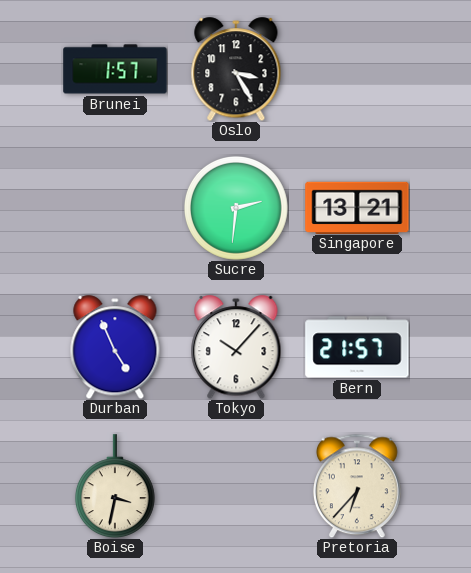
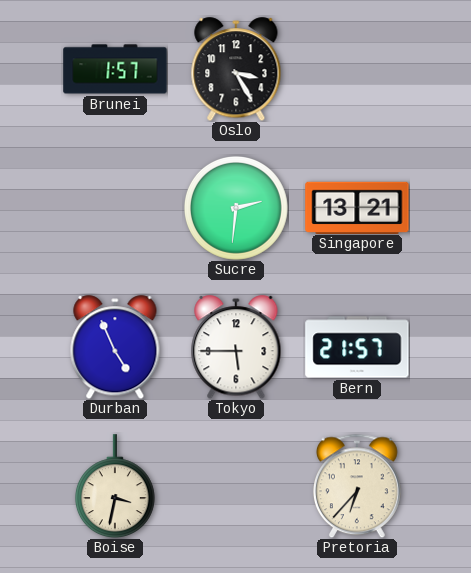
Tokyo: 10:07 -> 5:45 (236, 347)
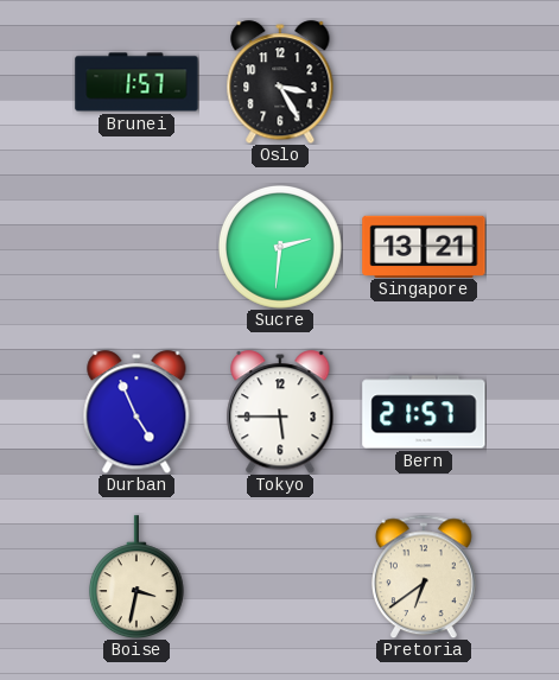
Pretoria: 6:37 -> 6:39 (424, 577)
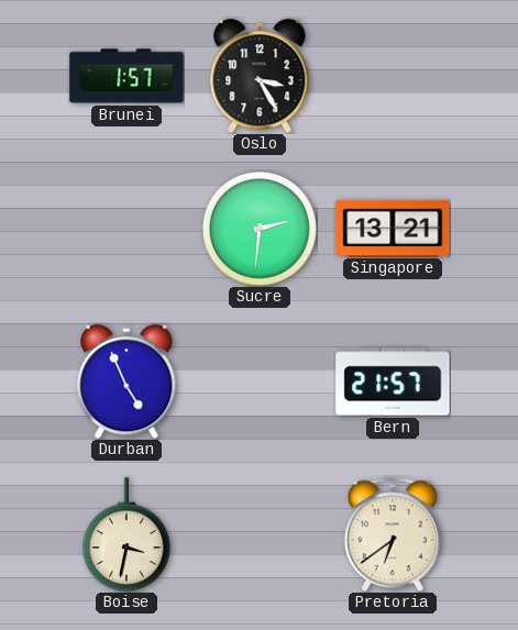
Tokyo: 5:45 -> none (280, 412)
